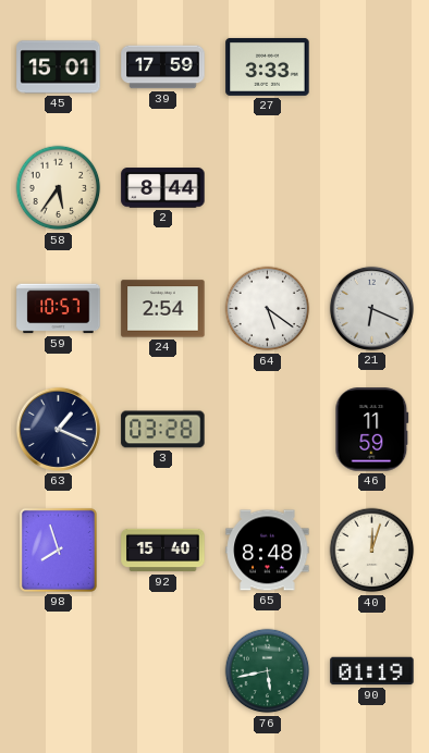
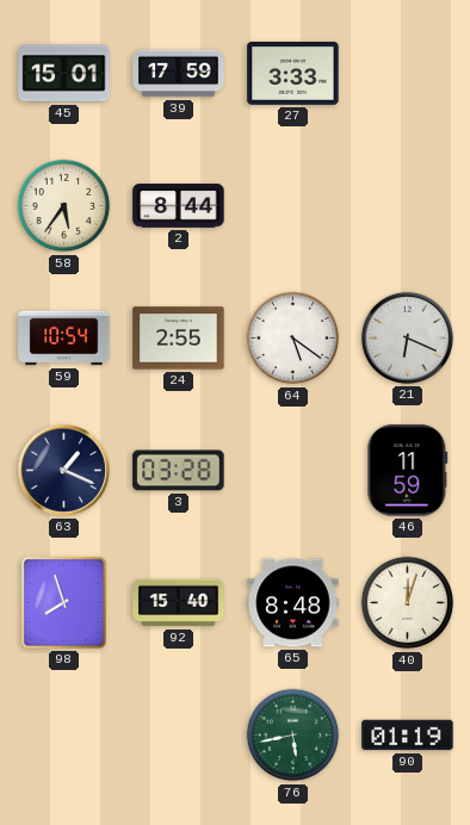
59: 10:57 -> 10:54 (64, 339)
24: 2:54 -> 2:55 (179, 339)
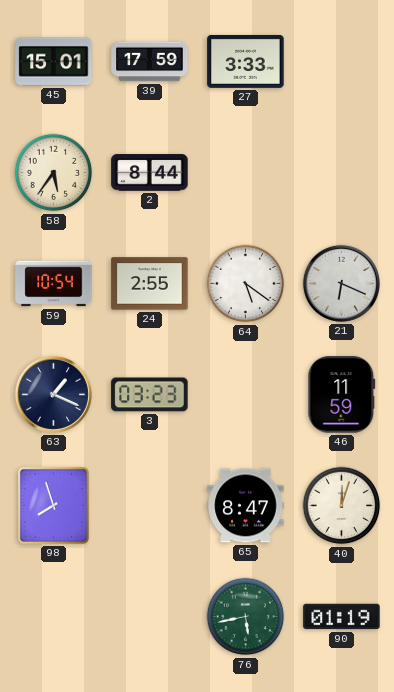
3: 03:28 -> 03:23 (150, 395)
92: 15:40 -> none (179, 603)
65: 8:48 -> 8:47 (246, 506)
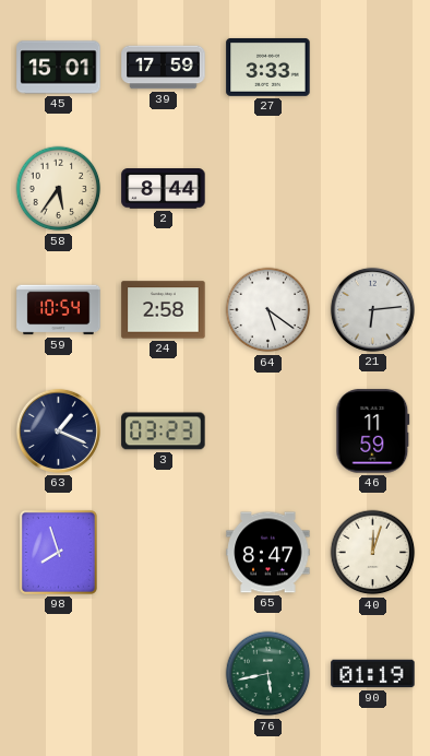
24: 2:55 -> 2:58 (164, 310)
21: 6:19 -> 6:14 (372, 309)
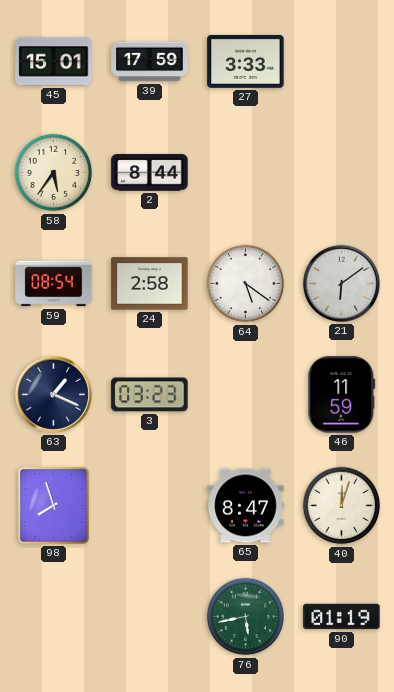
59: 10:54 -> 08:54 (54, 284)
21: 6:14 -> 6:09 (341, 283)
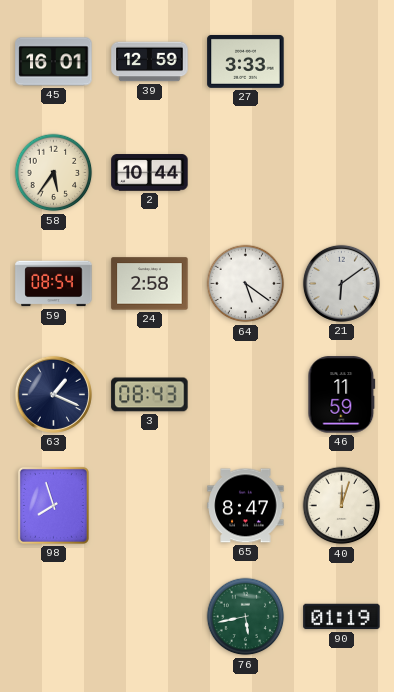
45: 15:01 -> 16:01 (54, 62)
39: 17:59 -> 12:59 (150, 62)
2: 8:44 -> 10:44 (150, 173)
3: 03:23 -> 08:43 (150, 395)
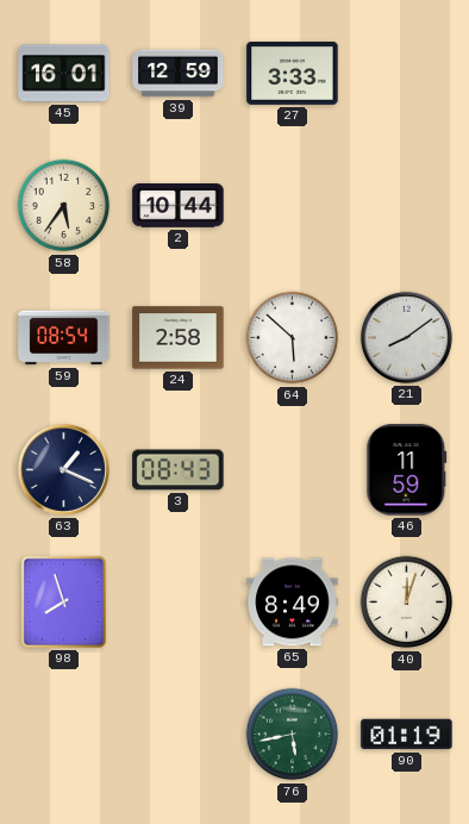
64: 5:21 -> 5:52 (293, 338)
21: 6:09 -> 8:09 (406, 337)
65: 8:47 -> 8:49 (293, 603)
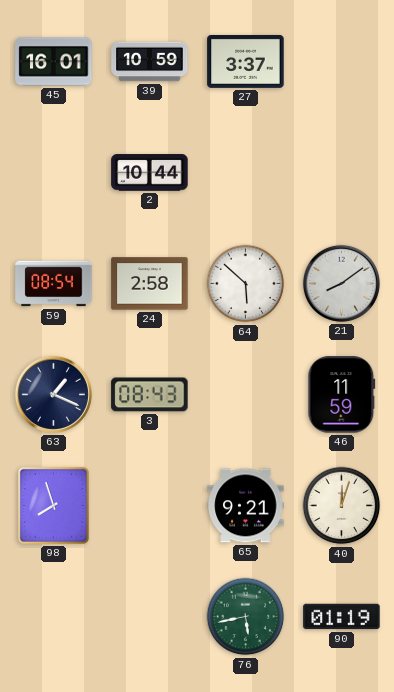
39: 12:59 -> 10:59 (150, 62)
27: 3:33 -> 3:37 (246, 61)
58: 5:36 -> none (64, 206)
65: 8:49 -> 9:21 (246, 506)
